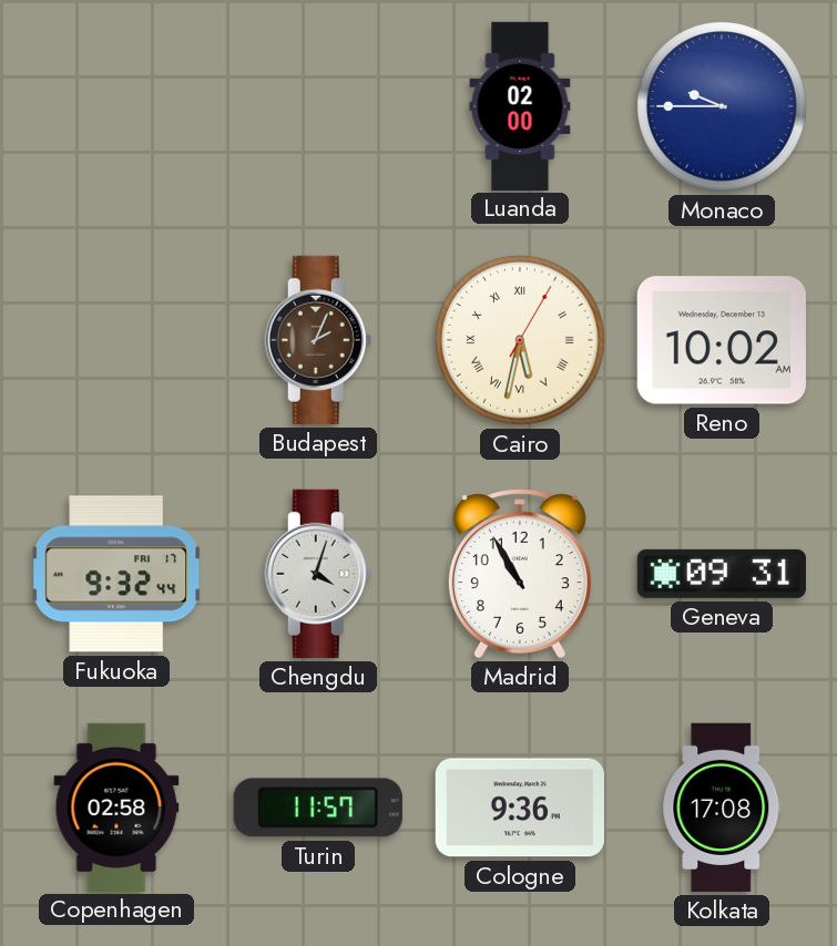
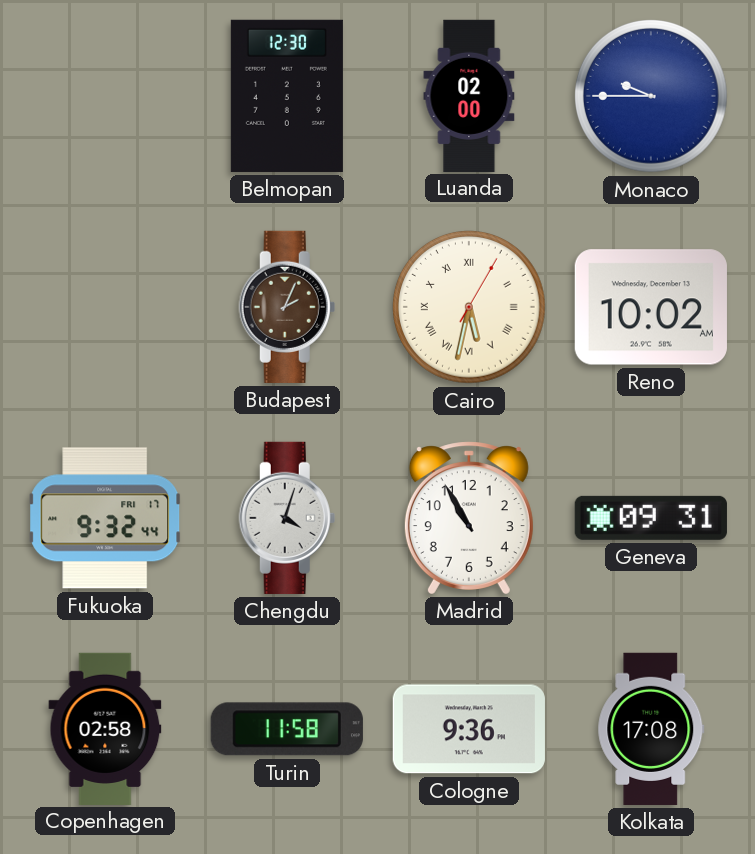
Belmopan: none -> 12:30 (287, 96)
Turin: 11:57 -> 11:58 (287, 729)
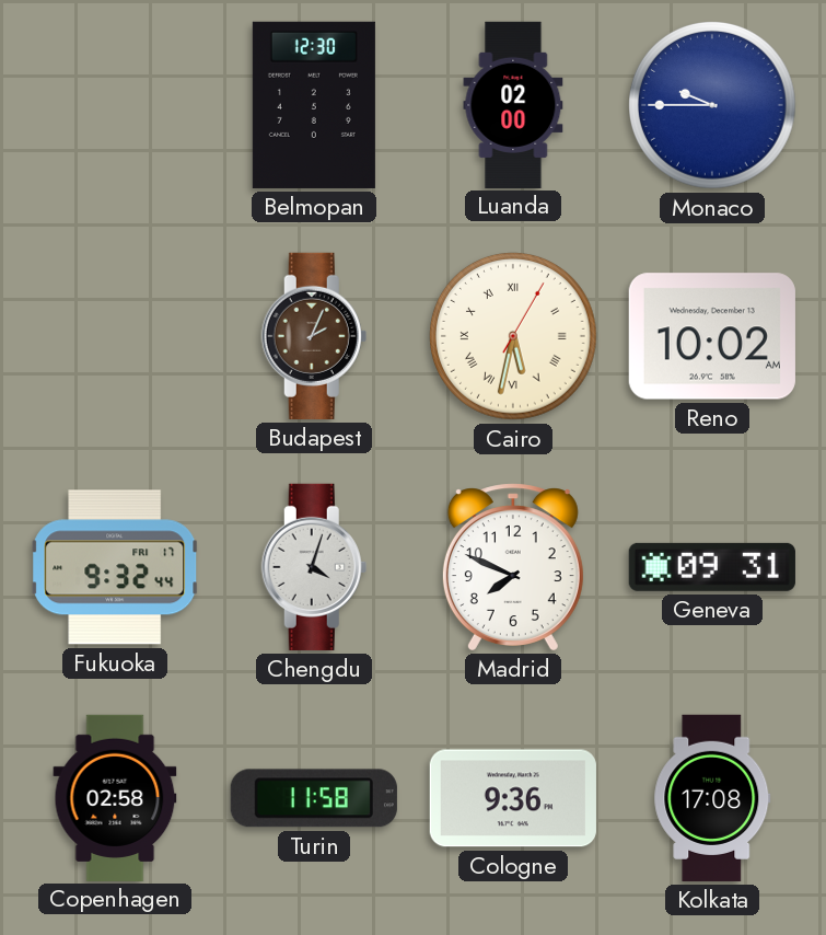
Madrid: 10:55 -> 7:49 (513, 567)
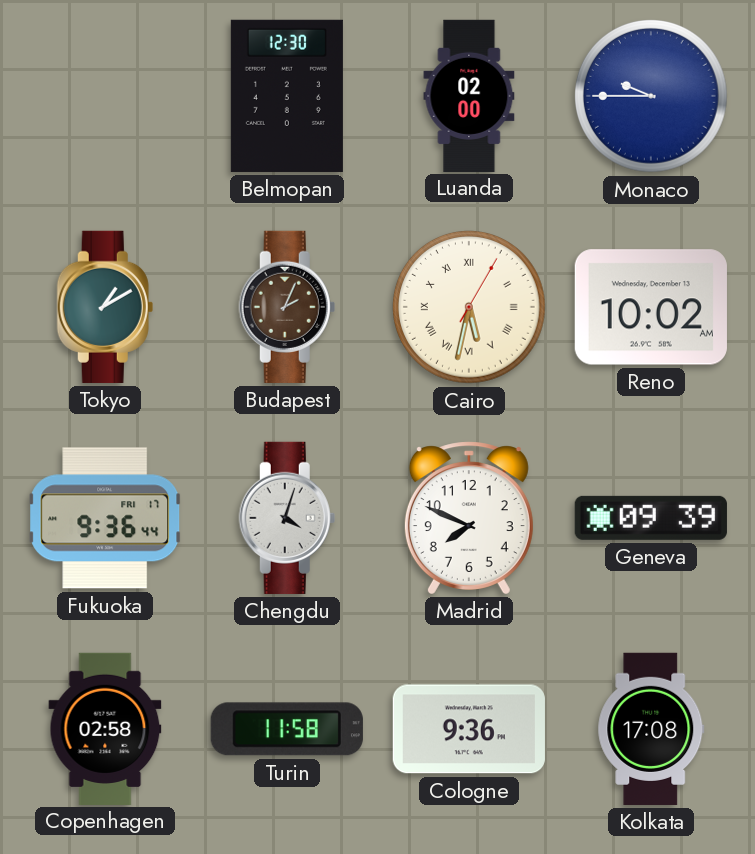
Tokyo: none -> 1:10 (105, 307)
Fukuoka: 9:32 -> 9:36 (105, 518)
Geneva: 09:31 -> 09:39 (651, 518)
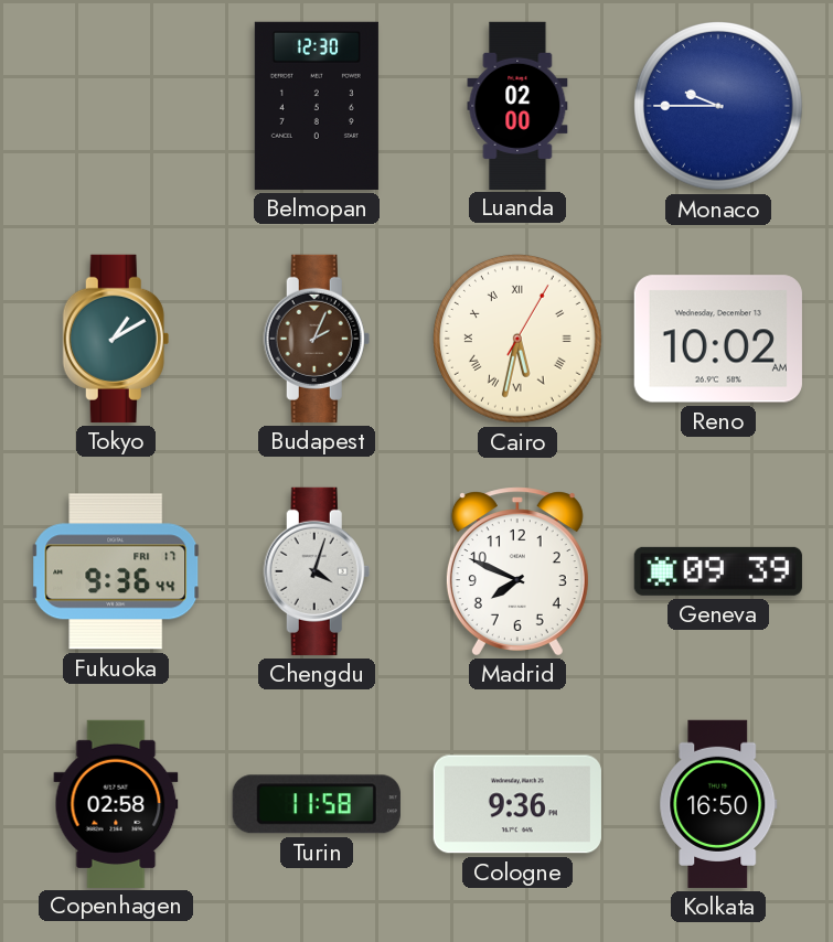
Kolkata: 17:08 -> 16:50 (718, 804)
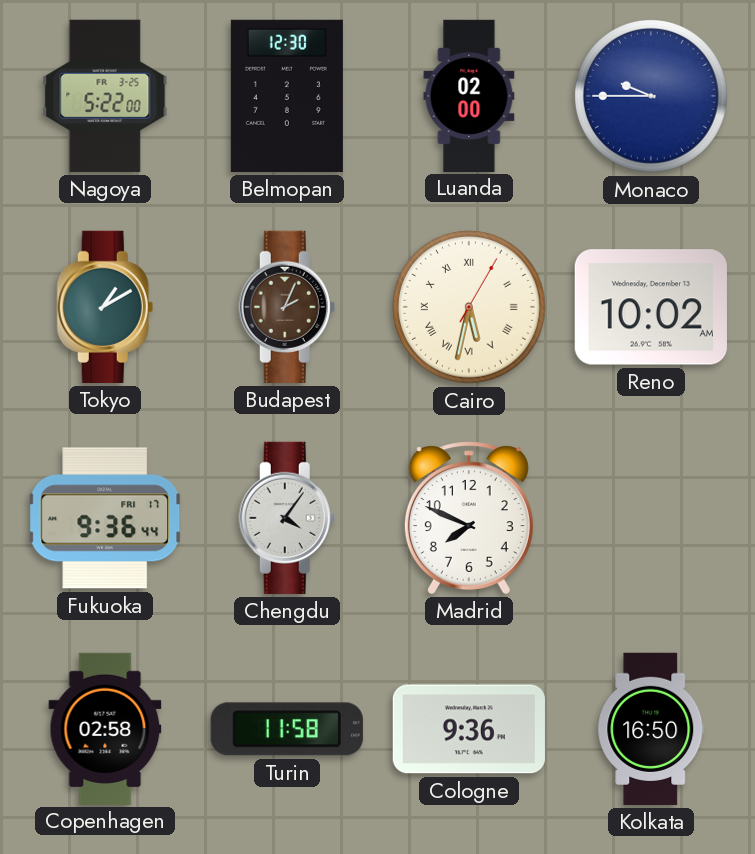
Nagoya: none -> 5:22 (105, 96)
Chengdu: 4:03 -> 4:06 (287, 518)
Geneva: 09:39 -> none (718, 571)
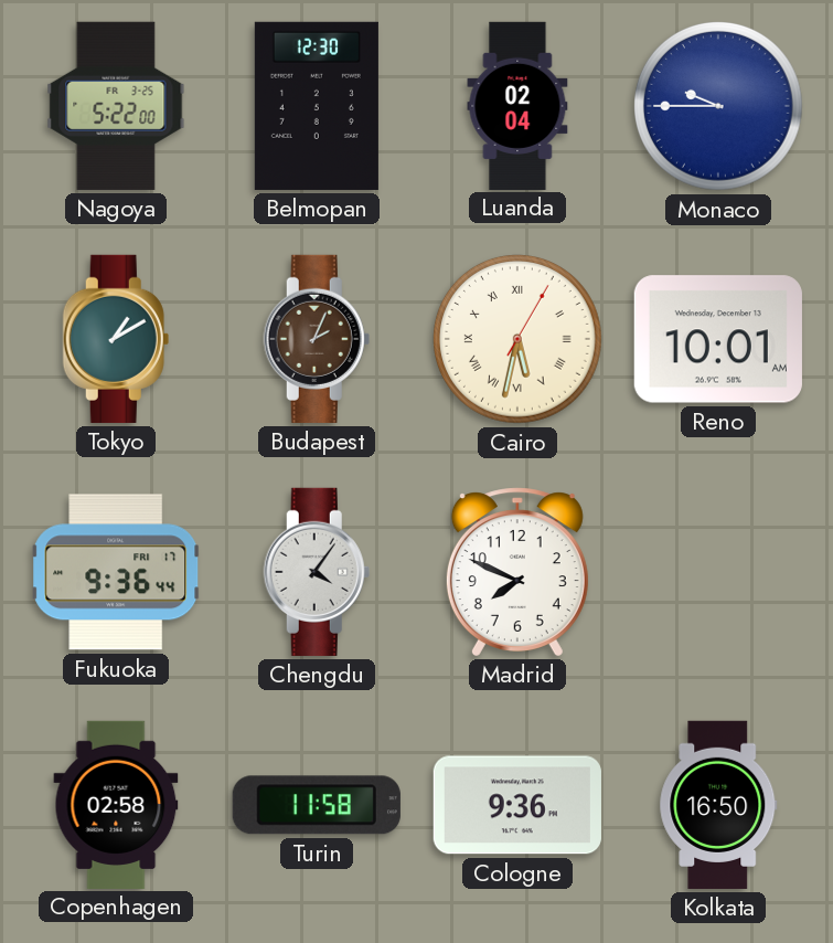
Luanda: 02:00 -> 02:04 (517, 105)
Reno: 10:02 -> 10:01 (718, 339)
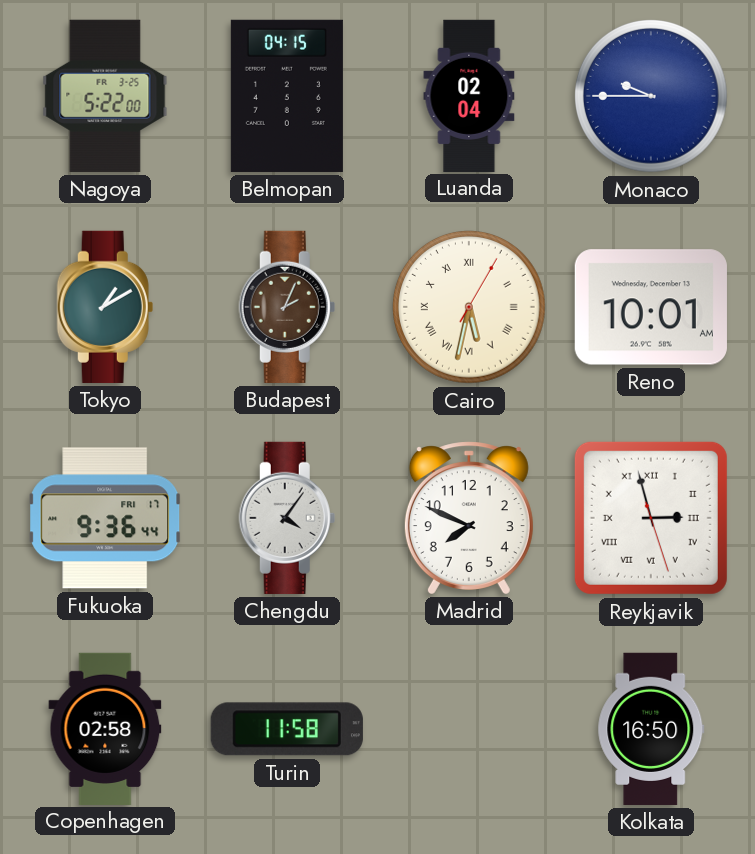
Belmopan: 12:30 -> 04:15 (287, 96)
Reykjavik: none -> 2:57 (651, 518)
Cologne: 9:36 -> none (517, 805)
